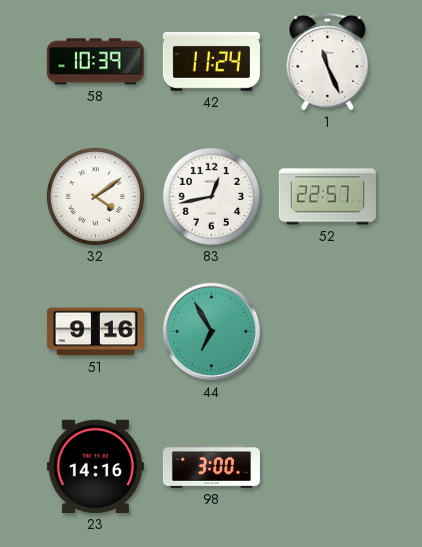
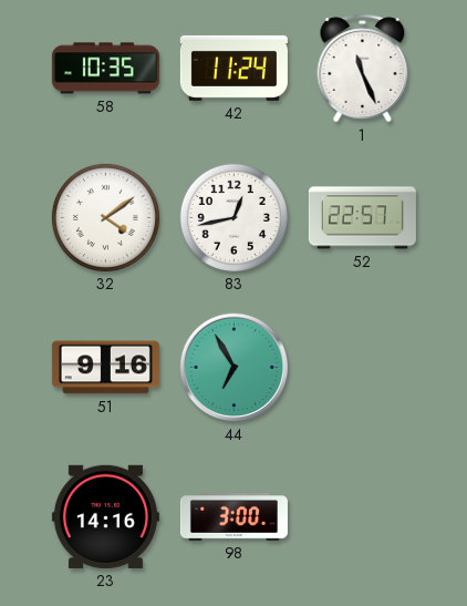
58: 10:39 -> 10:35 (105, 69)
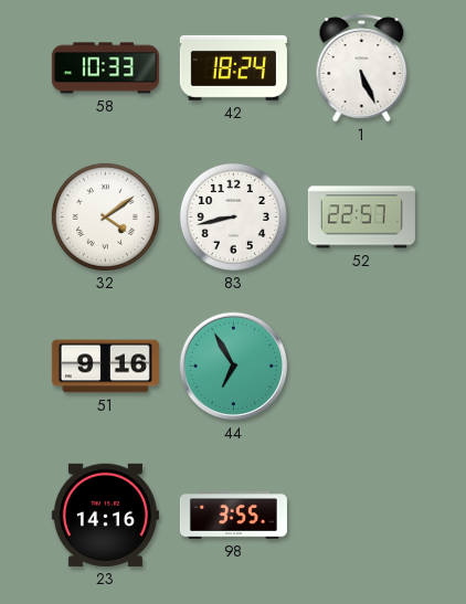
58: 10:35 -> 10:33 (105, 68)
42: 11:24 -> 18:24 (233, 67)
1: 11:26 -> 5:26 (362, 68)
83: 12:43 -> 8:43 (233, 216)
98: 3:00 -> 3:55 (233, 516)
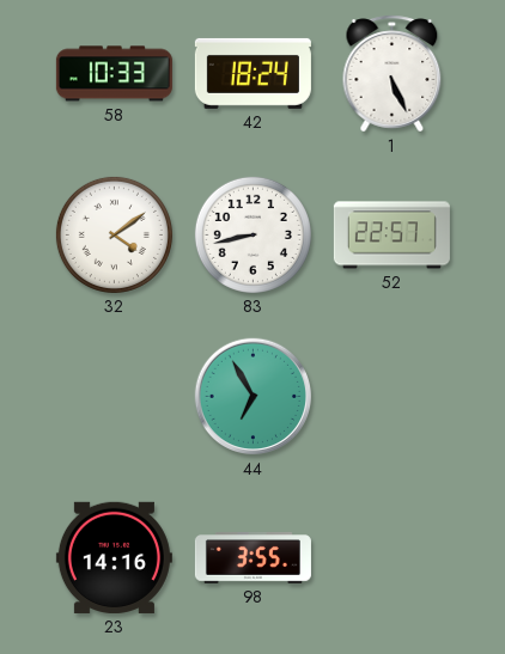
51: 9:16 -> none (105, 367)
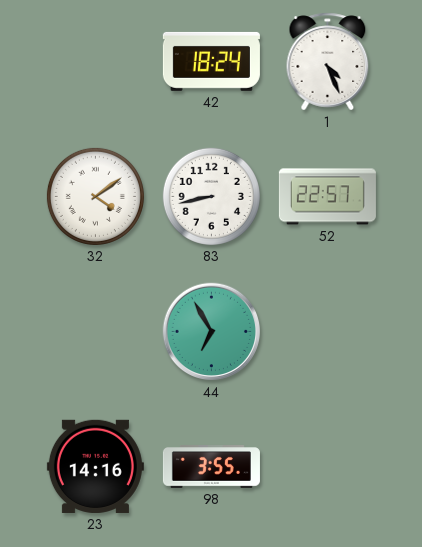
58: 10:33 -> none (114, 74)
1: 5:26 -> 4:26 (328, 62)
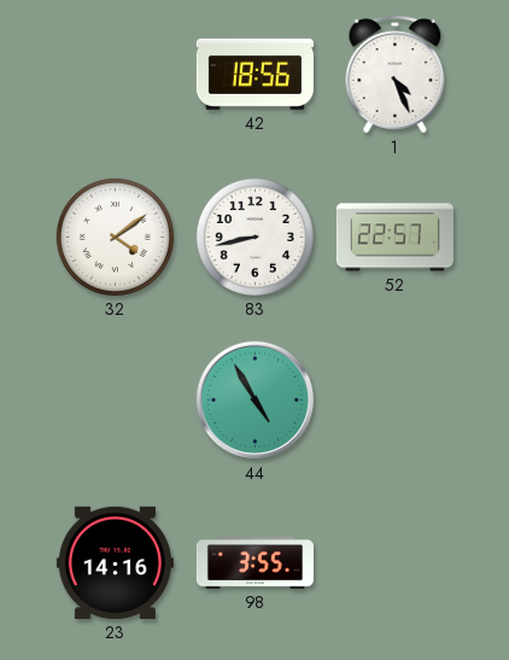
42: 18:24 -> 18:56 (255, 74)
44: 6:55 -> 4:55 (256, 401)
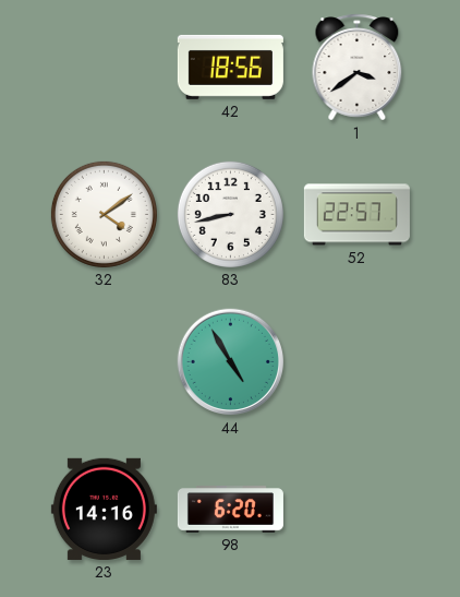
1: 4:26 -> 3:39 (358, 68)
98: 3:55 -> 6:20 (230, 510)
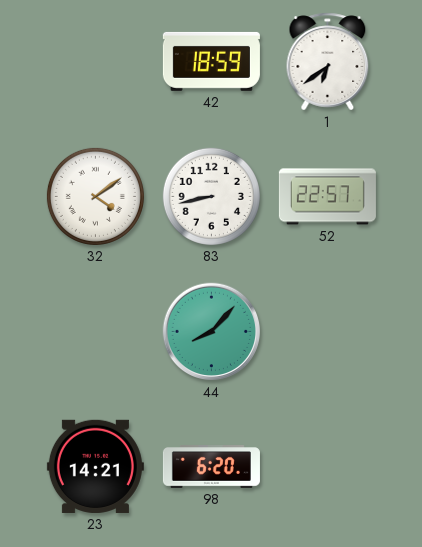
42: 18:56 -> 18:59 (211, 61)
1: 3:39 -> 6:39 (328, 62)
44: 4:55 -> 8:07 (212, 332)
23: 14:16 -> 14:21 (95, 466)
